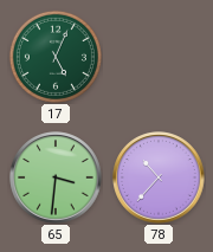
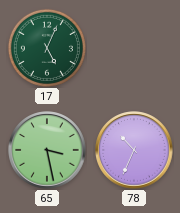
65: 3:31 -> 3:28 (47, 150)
78: 10:37 -> 10:34 (134, 150)
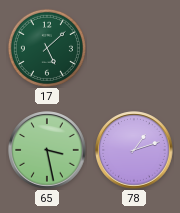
17: 5:04 -> 5:08 (47, 48)
78: 10:34 -> 1:12 (134, 150)
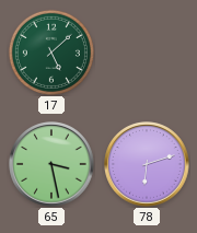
78: 1:12 -> 6:12 (147, 164)
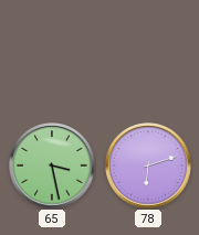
17: 5:08 -> none (51, 53)
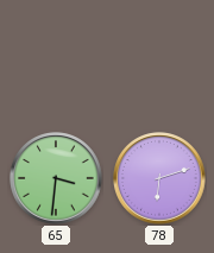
65: 3:28 -> 3:31 (56, 178)
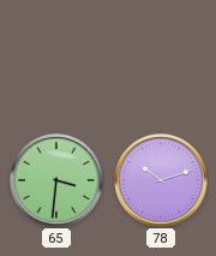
78: 6:12 -> 10:12 (161, 180)
